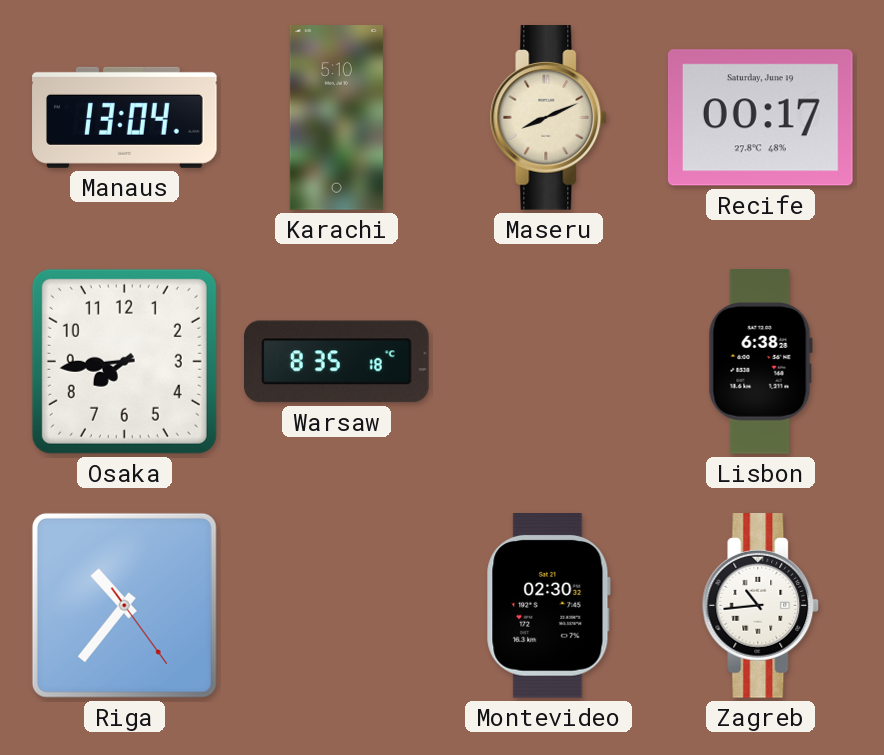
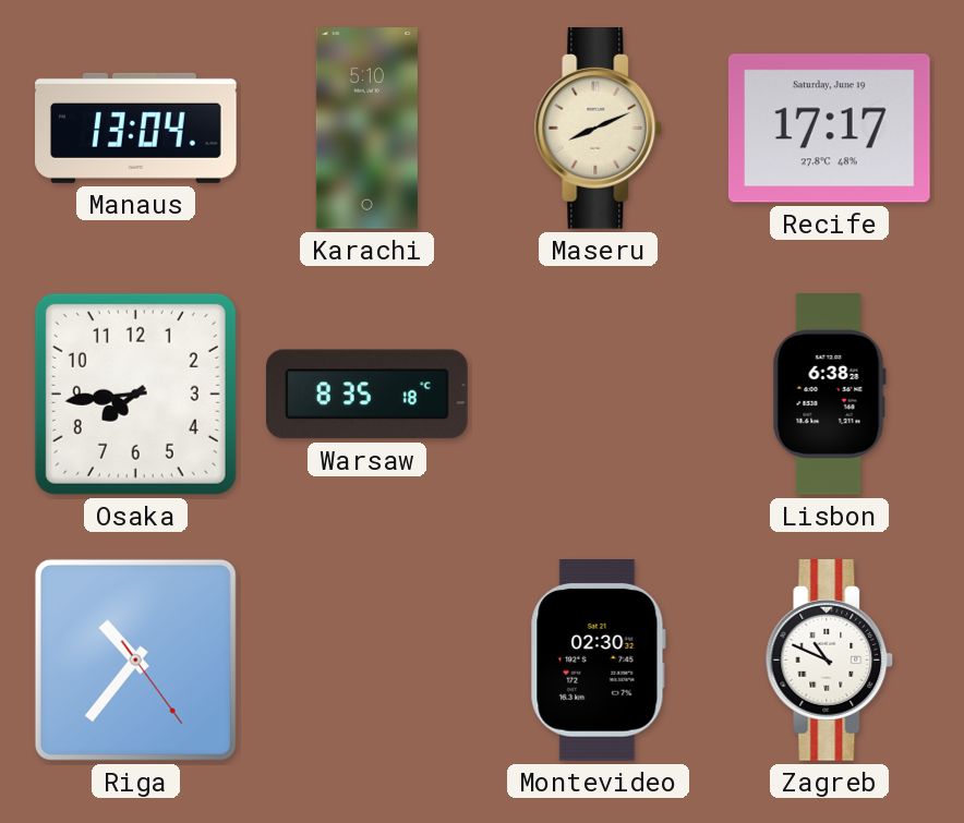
Recife: 00:17 -> 17:17 (830, 129)
Zagreb: 10:44 -> 10:49 (830, 661)
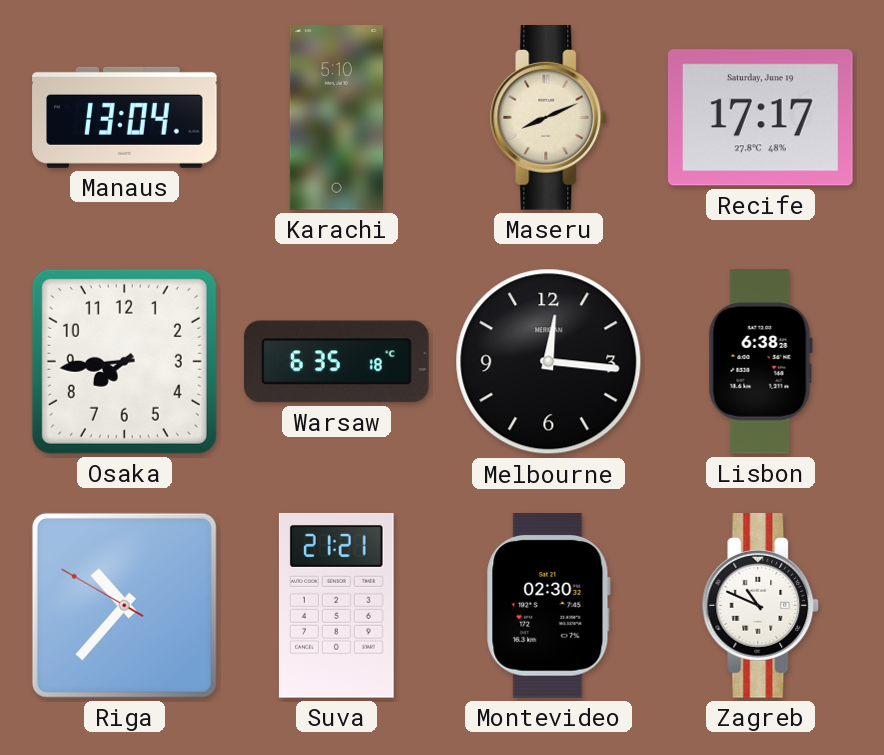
Warsaw: 8:35 -> 6:35 (337, 362)
Melbourne: none -> 12:16 (549, 362)
Riga: 10:36:24 -> 10:36:50 (124, 605)
Suva: none -> 21:21 (336, 605)
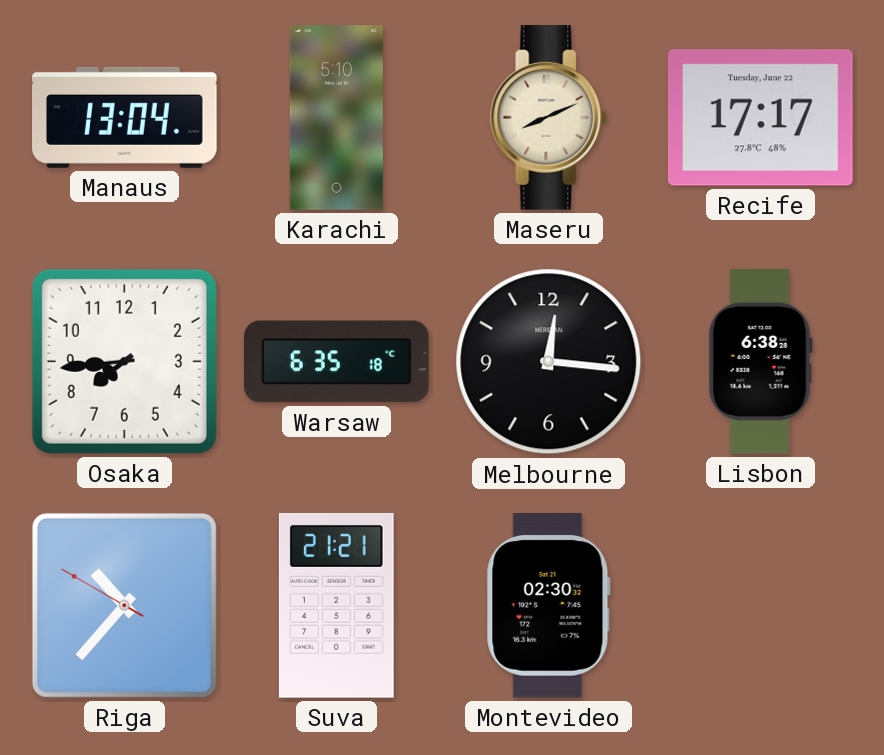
Recife date: Saturday, June 19 -> Tuesday, June 22 (761, 118)
Zagreb: 10:49 -> none (761, 606)
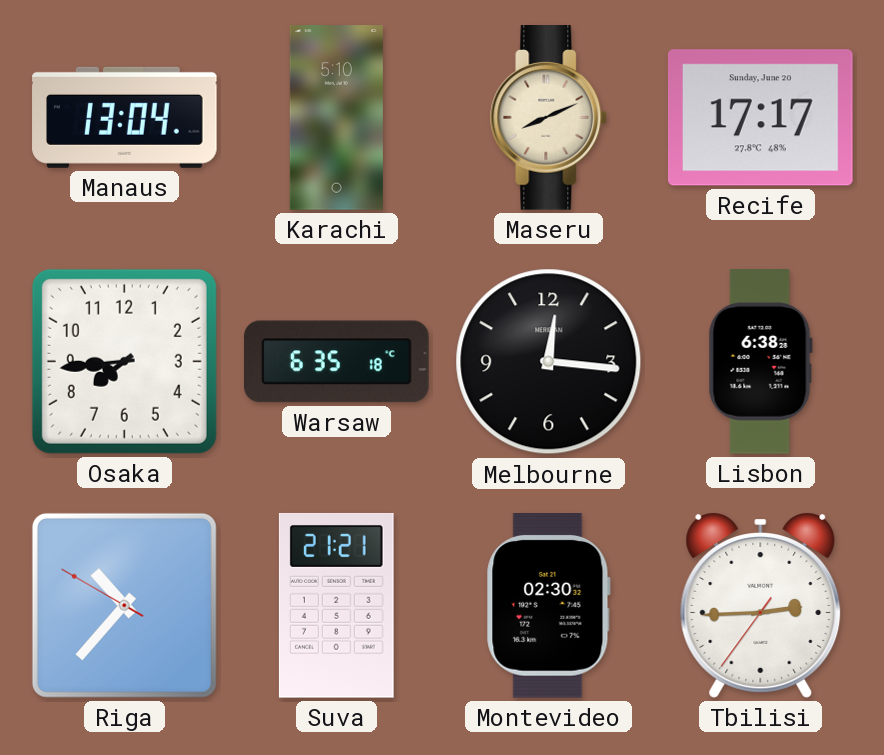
Recife date: Tuesday, June 22 -> Sunday, June 20 (761, 118)
Tbilisi: none -> 2:44 (761, 605)
